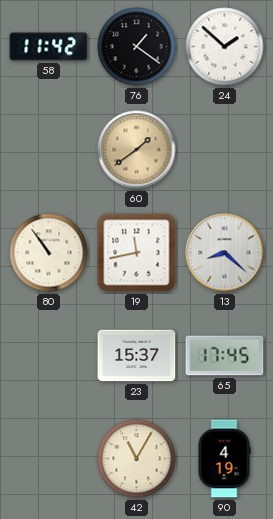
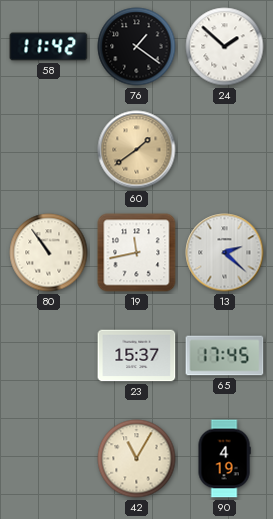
13: 8:22 -> 2:22 (225, 253)
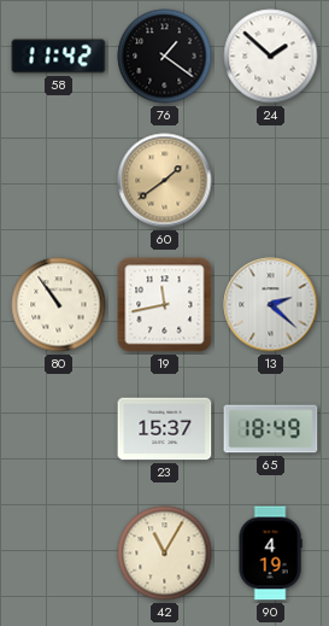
65: 17:45 -> 18:49 (271, 429)
